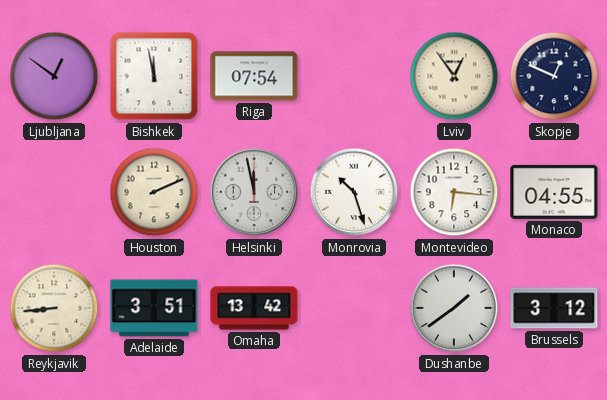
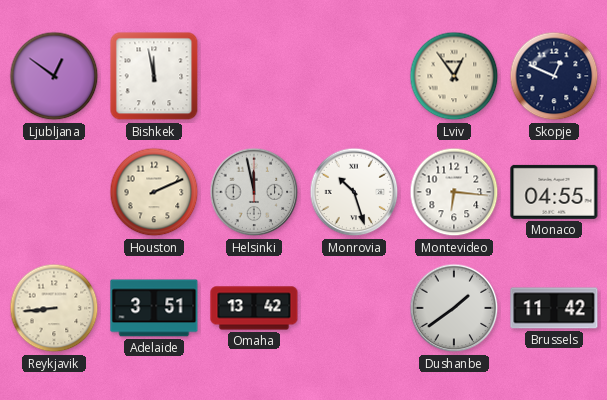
Riga: 07:54 -> none (254, 76)
Brussels: 3:12 -> 11:42 (554, 308)
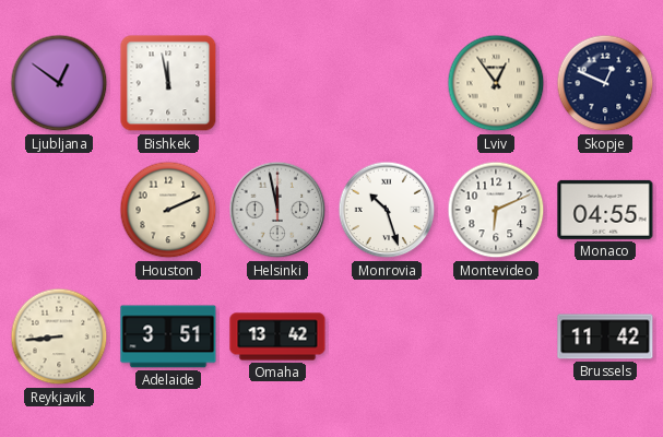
Montevideo: 6:16 -> 6:11 (496, 210)
Dushanbe: 1:39 -> none (454, 308)
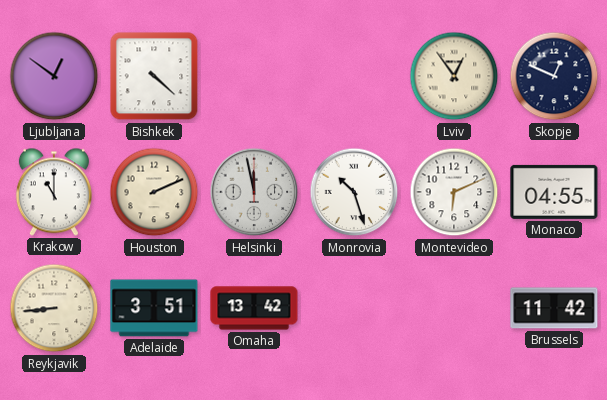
Bishkek: 11:58 -> 4:22 (154, 76)
Krakow: none -> 11:00 (54, 192)
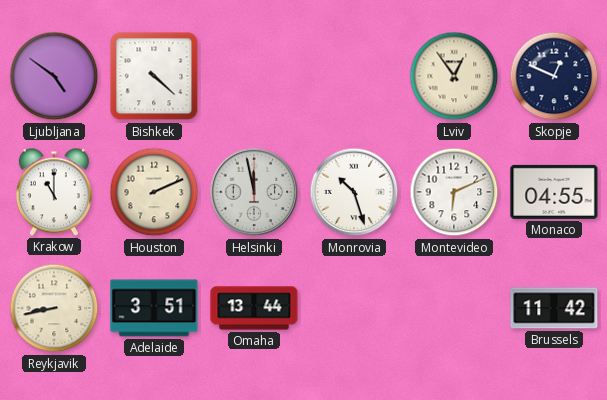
Ljubljana: 12:51 -> 4:51 (54, 76)
Reykjavik: 8:44 -> 8:43 (54, 308)
Omaha: 13:42 -> 13:44 (254, 308)
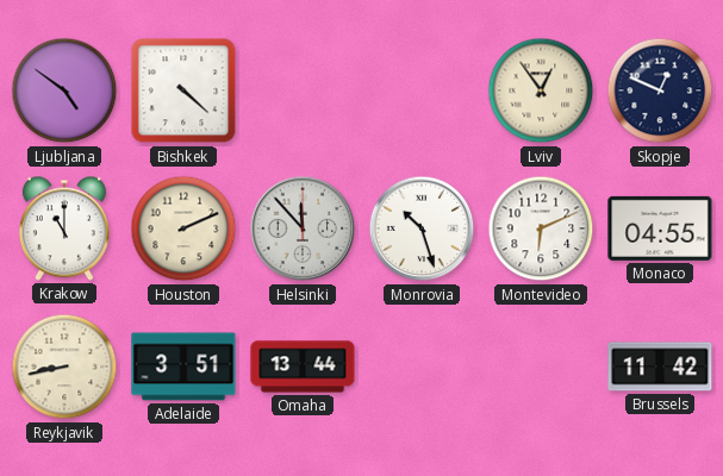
Helsinki: 11:58 -> 11:53 (303, 228)
